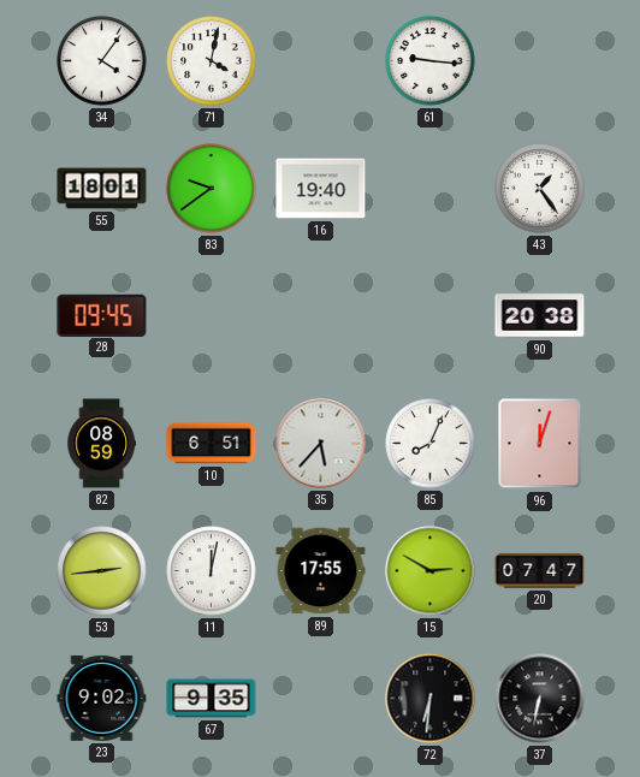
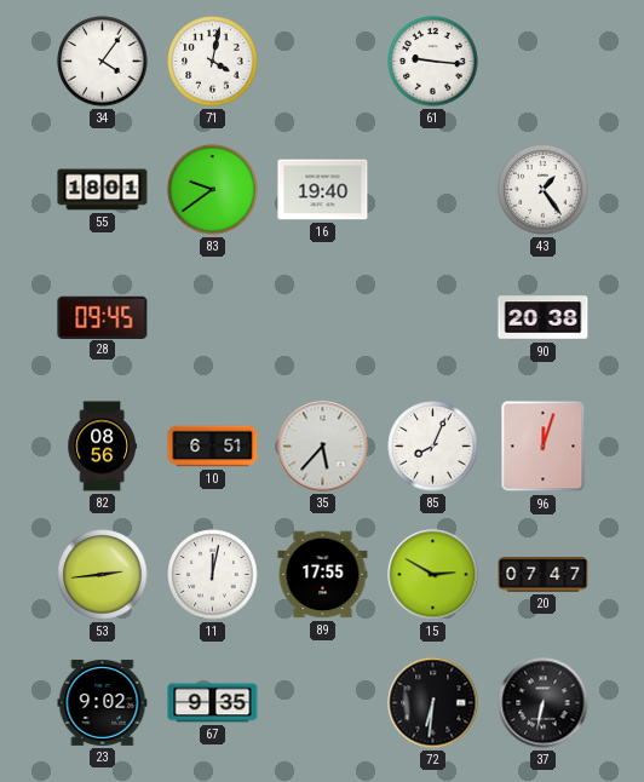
82: 08:59 -> 08:56 (102, 447)
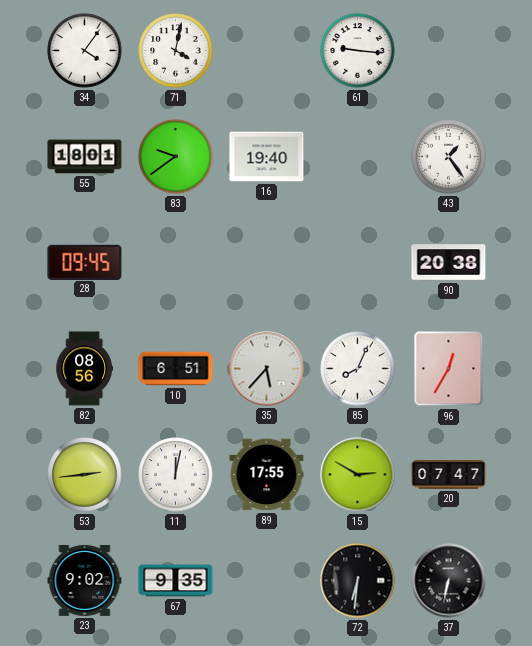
96: 12:03 -> 12:35 (449, 369)
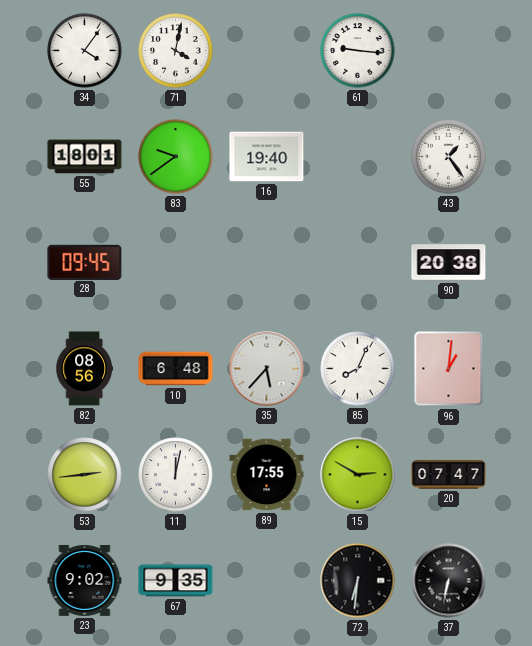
10: 6:51 -> 6:48 (176, 369)
96: 12:35 -> 1:01 (449, 369)
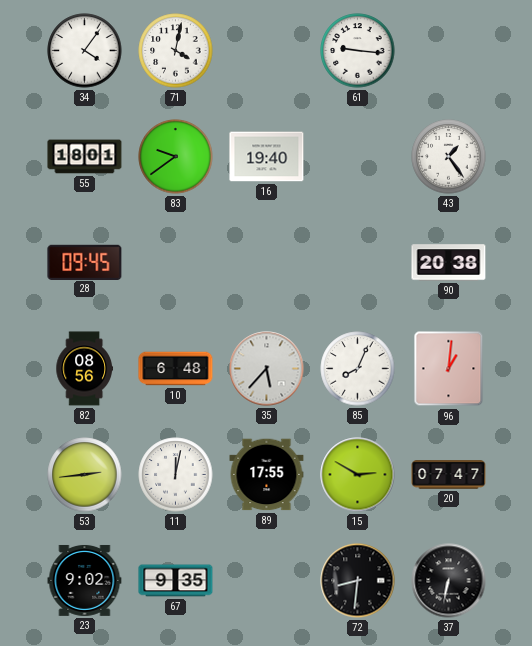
72: 6:31 -> 8:31 (358, 581)
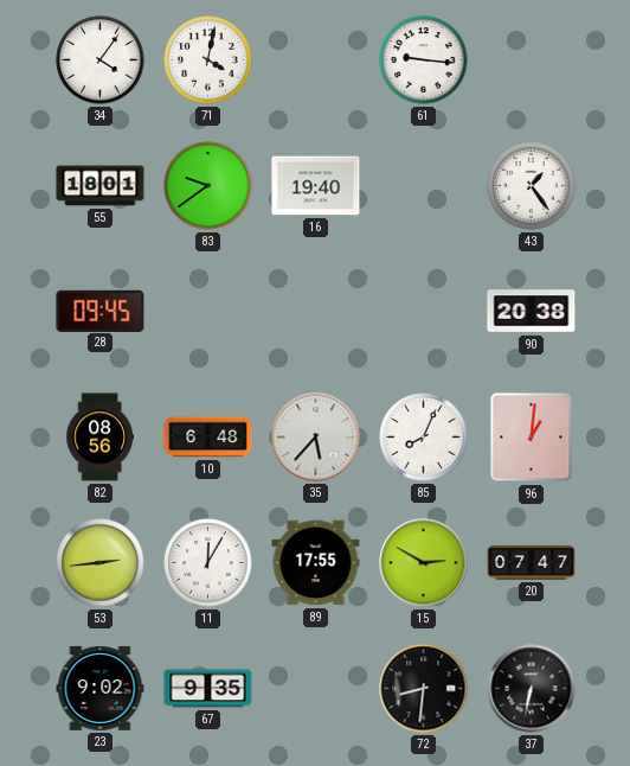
11: 12:02 -> 12:05 (208, 563)
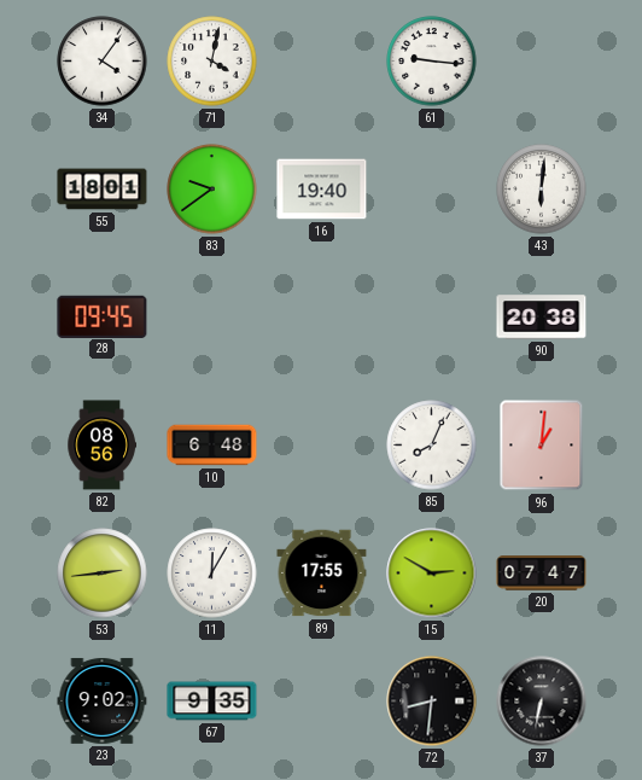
43: 1:24 -> 6:01 (542, 190)
35: 5:37 -> none (316, 438)
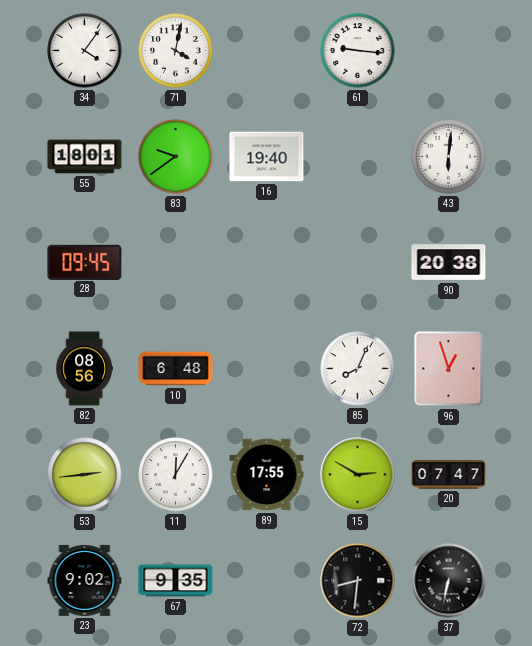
96: 1:01 -> 12:57 (449, 369)
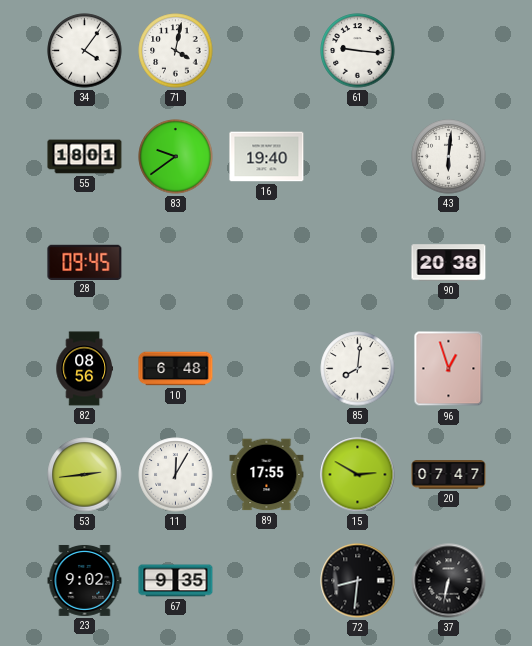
85: 8:04 -> 8:01 (358, 369)
